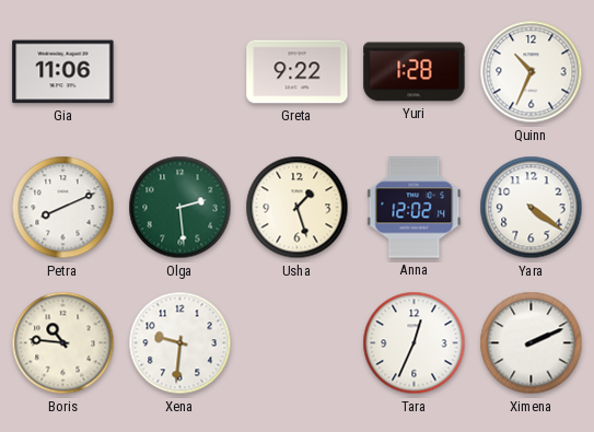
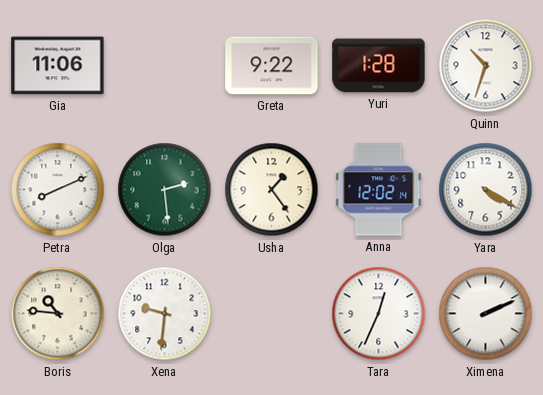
Quinn: 10:34 -> 10:33 (486, 66)
Usha: 1:27 -> 1:24 (272, 190)
Yara: 4:21 -> 4:20 (486, 190)
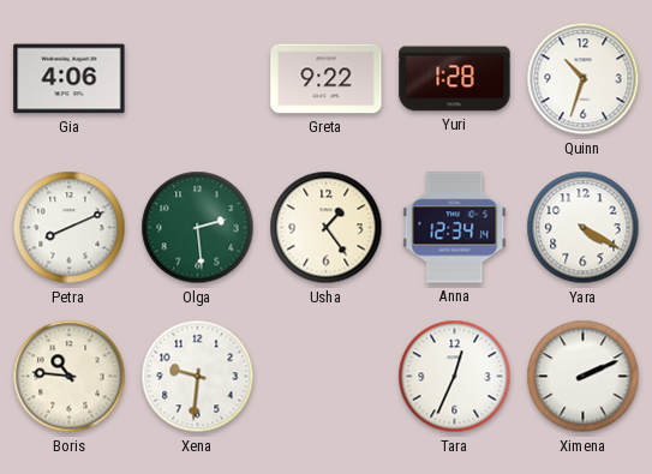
Gia: 11:06 -> 4:06 (70, 79)
Anna: 12:02 -> 12:34 (455, 228)
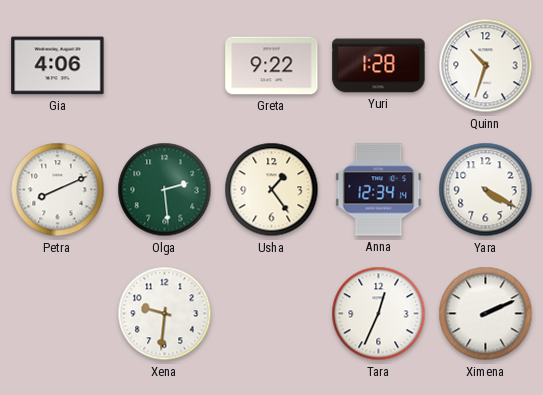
Boris: 10:46 -> none (70, 377)
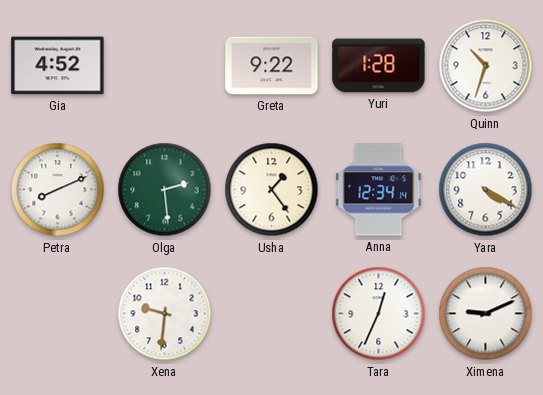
Gia: 4:06 -> 4:52 (58, 66)
Ximena: 2:11 -> 9:11 (486, 314)
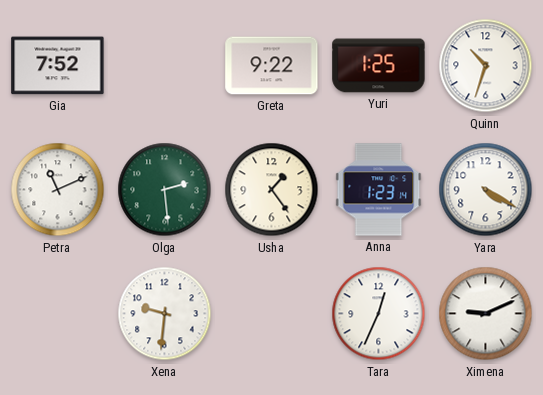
Gia: 4:52 -> 7:52 (58, 66)
Yuri: 1:28 -> 1:25 (379, 66)
Petra: 8:11 -> 11:11 (58, 190)
Anna: 12:34 -> 1:23 (379, 190)
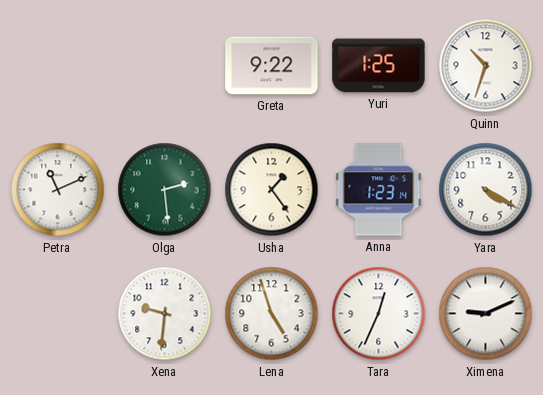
Gia: 7:52 -> none (58, 66)
Lena: none -> 4:57 (272, 314)
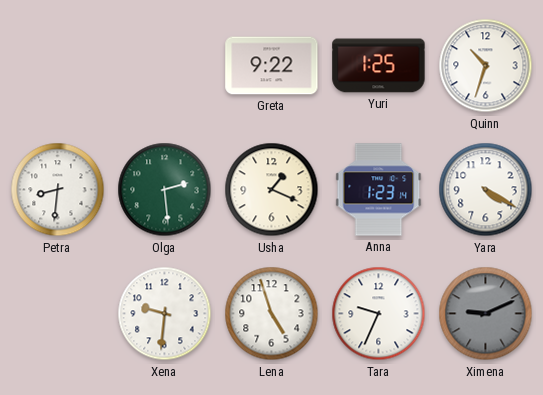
Petra: 11:11 -> 8:31 (58, 190)
Usha: 1:24 -> 1:19 (272, 190)
Tara: 12:34 -> 9:34 (379, 314)
Ximena dial: white -> grey (486, 314)
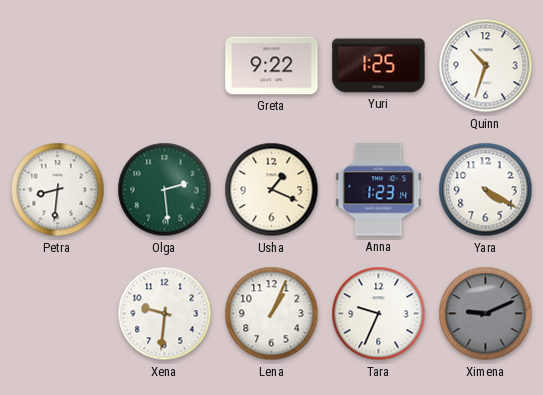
Lena: 4:57 -> 1:04 (272, 314)
